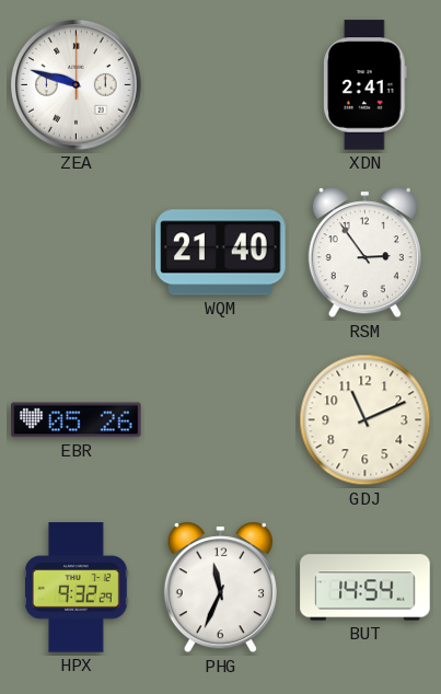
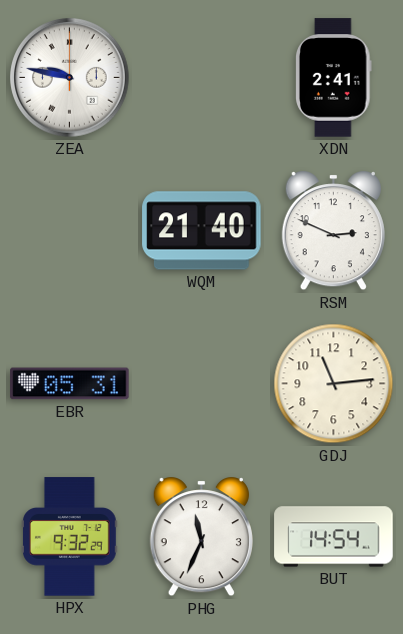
ZEA: 9:48 -> 9:47 (70, 78)
RSM: 2:54 -> 2:49 (333, 231)
EBR: 05:26 -> 05:31 (70, 384)
GDJ: 11:11 -> 11:14 (334, 384)
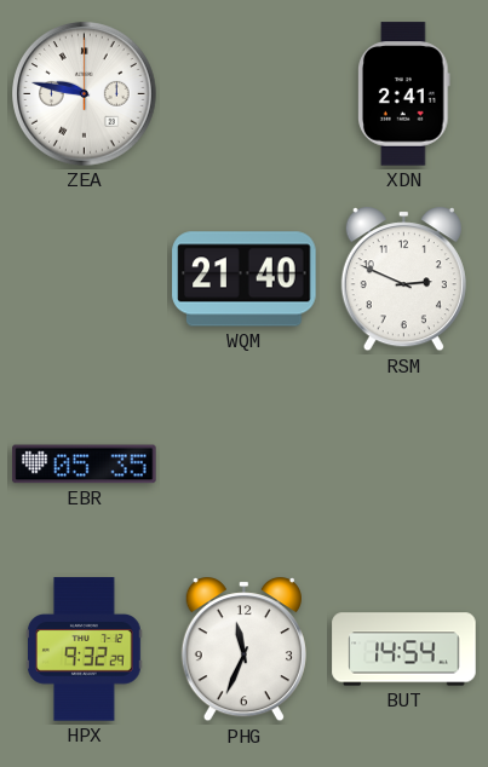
EBR: 05:31 -> 05:35 (85, 465)
GDJ: 11:14 -> none (334, 384)
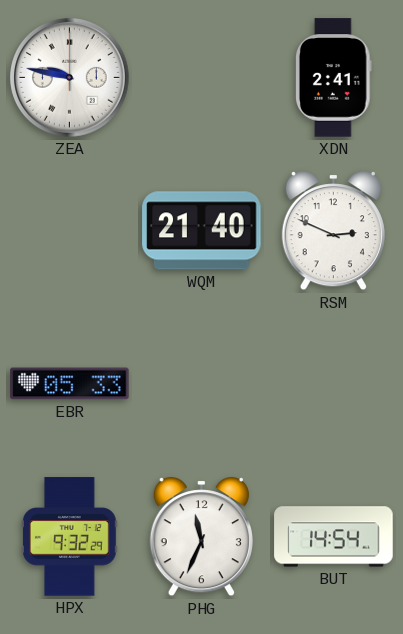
EBR: 05:35 -> 05:33 (70, 384)
